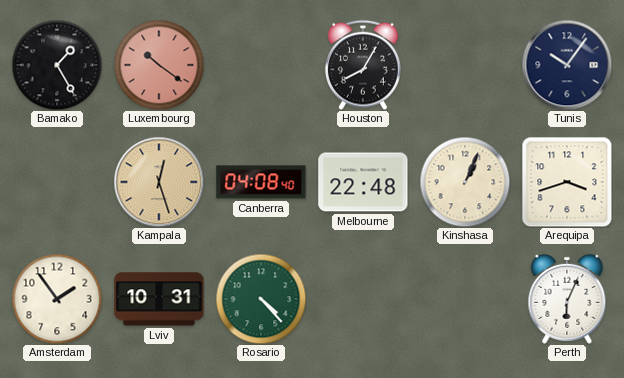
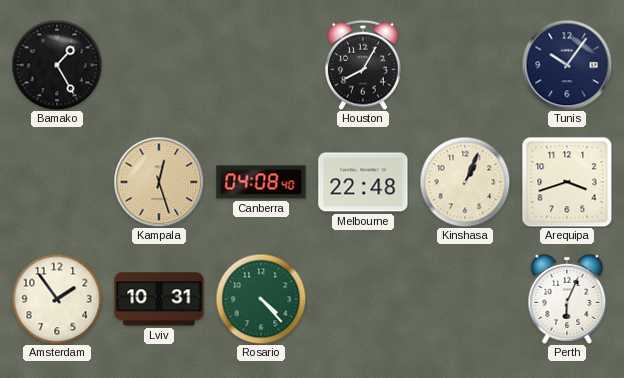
Luxembourg: 10:21 -> none (159, 65)
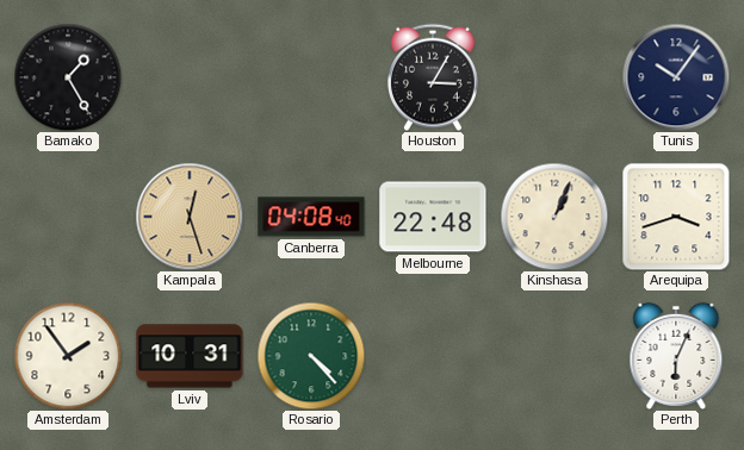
Houston: 8:05 -> 3:05 (433, 77)
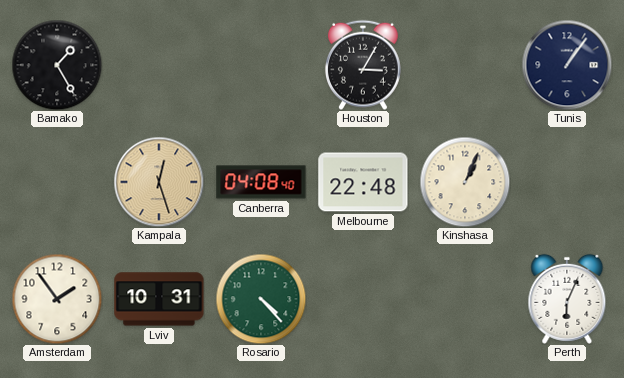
Tunis: 10:06 -> 1:06 (567, 65)
Arequipa: 3:42 -> none (676, 217)
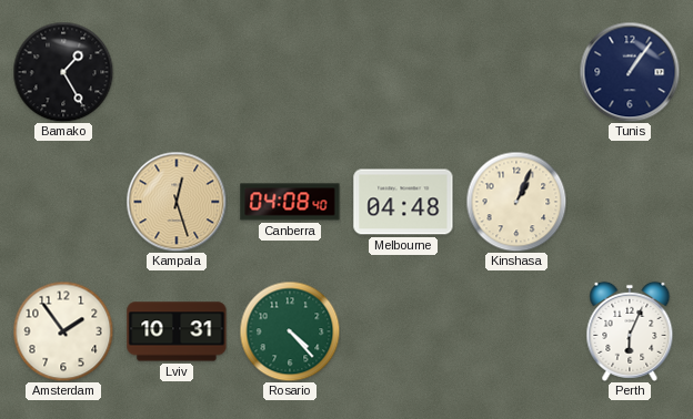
Houston: 3:05 -> none (363, 65)
Melbourne: 22:48 -> 04:48 (403, 202)
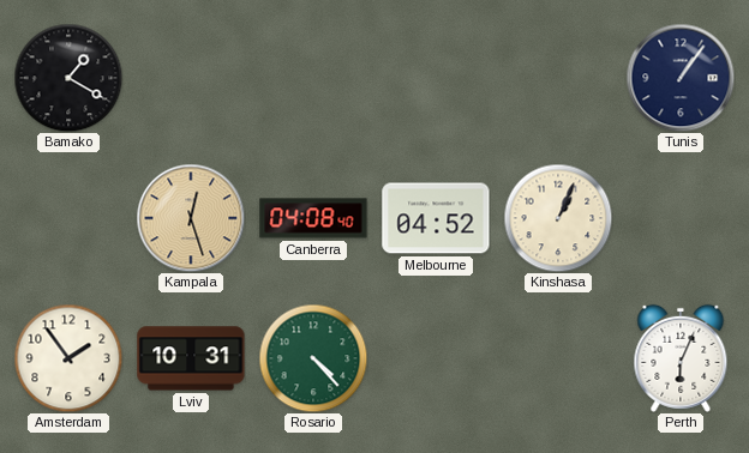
Bamako: 1:25 -> 1:20 (68, 78)
Melbourne: 04:48 -> 04:52 (436, 218)
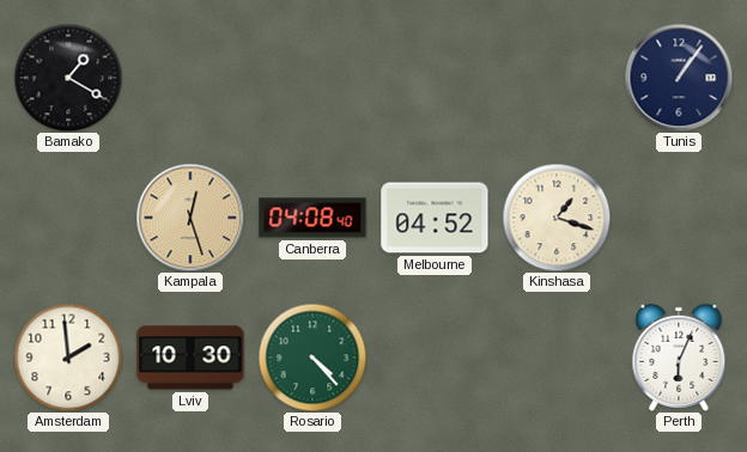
Kinshasa: 1:04 -> 1:18 (557, 218)
Amsterdam: 1:54 -> 1:59 (68, 358)
Lviv: 10:31 -> 10:30 (190, 358)
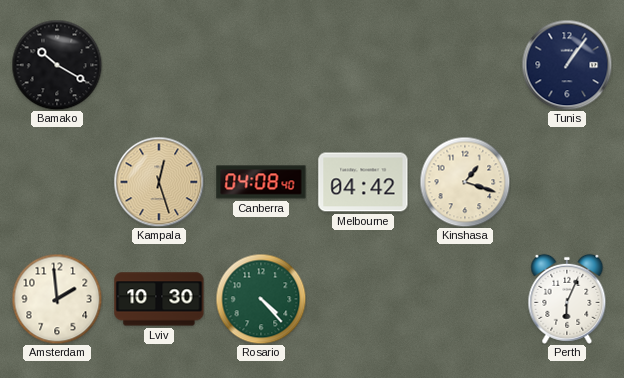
Bamako: 1:20 -> 10:20 (57, 65)
Melbourne: 04:52 -> 04:42 (363, 182)
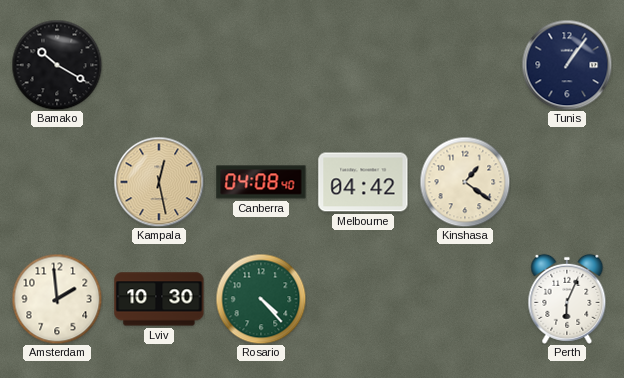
Kampala: 12:27 -> 12:28 (159, 182)
Kinshasa: 1:18 -> 1:21 (465, 182)
